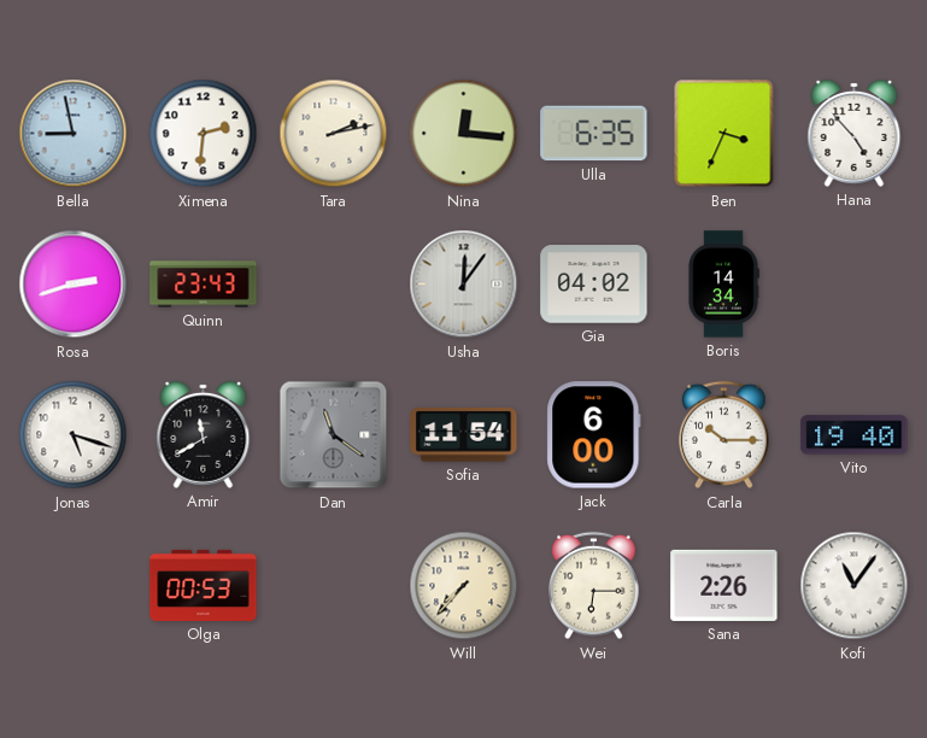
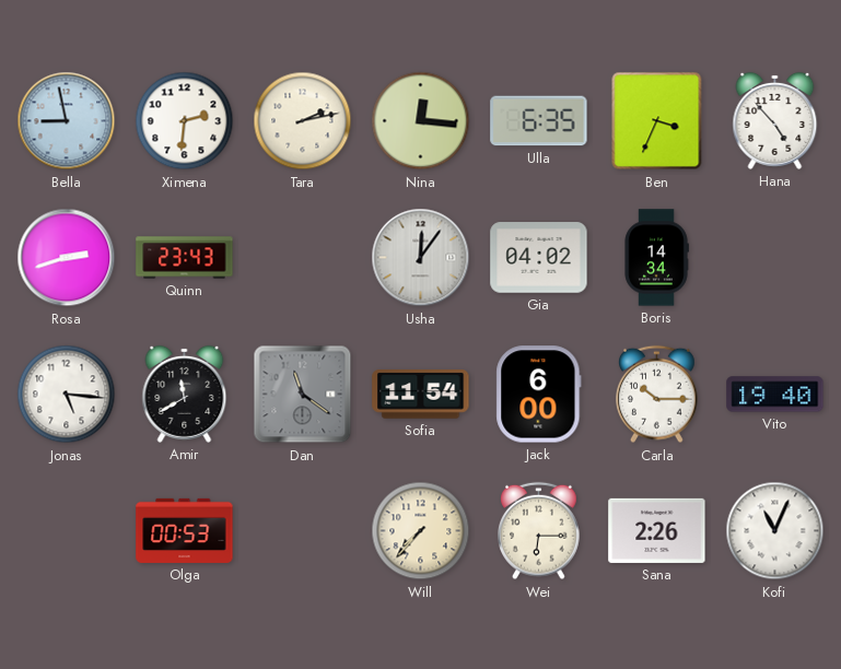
Jonas: 5:18 -> 5:16 (67, 395)
Kofi: 11:06 -> 11:04 (775, 531)
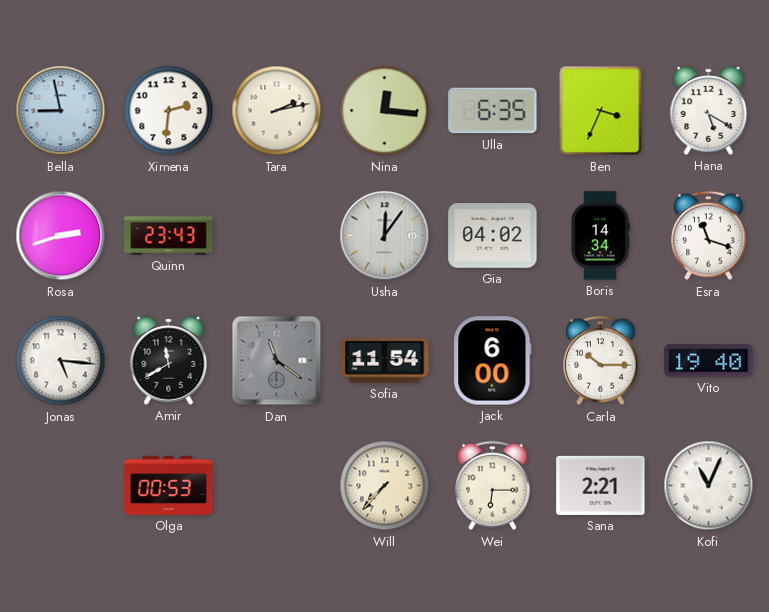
Hana: 4:53 -> 5:20 (709, 110)
Esra: none -> 11:18 (709, 236)
Sana: 2:26 -> 2:21 (601, 485)
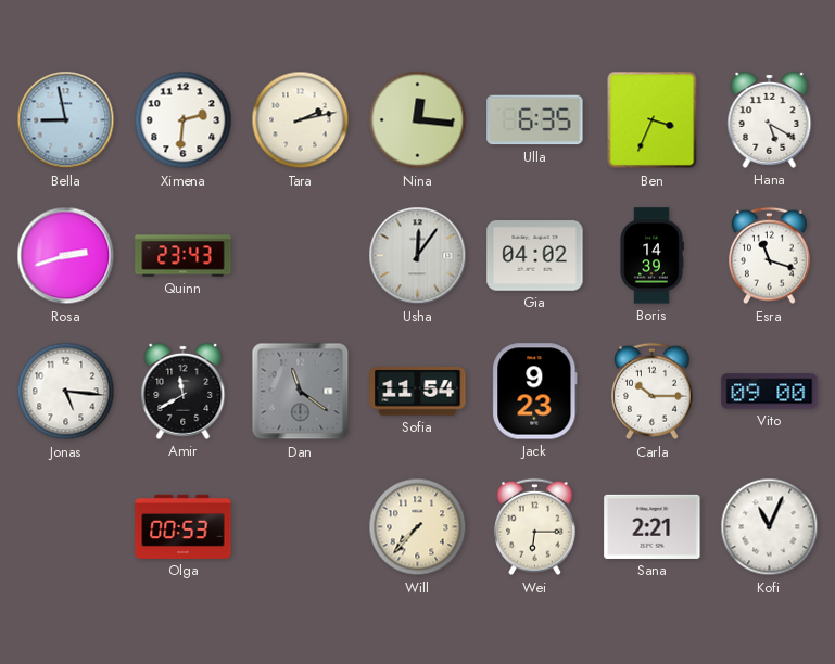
Boris: 14:34 -> 14:39 (651, 256)
Jack: 6:00 -> 9:23 (535, 392)
Vito: 19:40 -> 09:00 (770, 392)
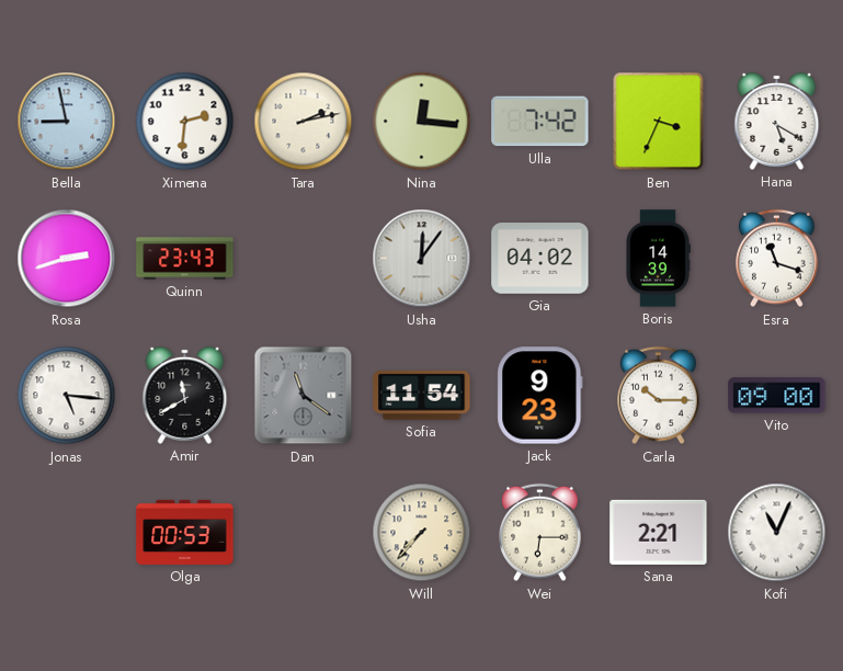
Ulla: 6:35 -> 7:42 (540, 122)
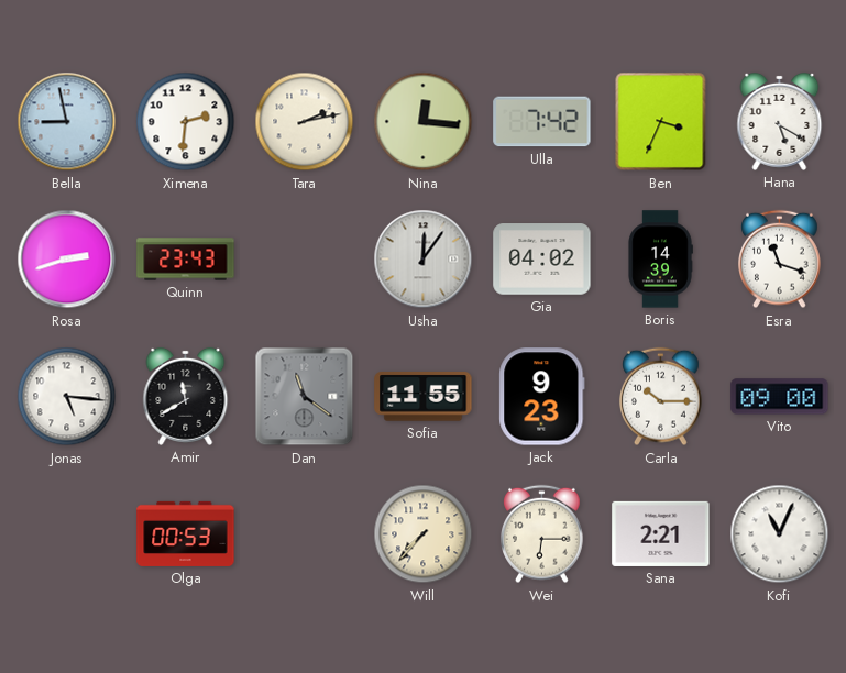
Sofia: 11:54 -> 11:55 (424, 397)
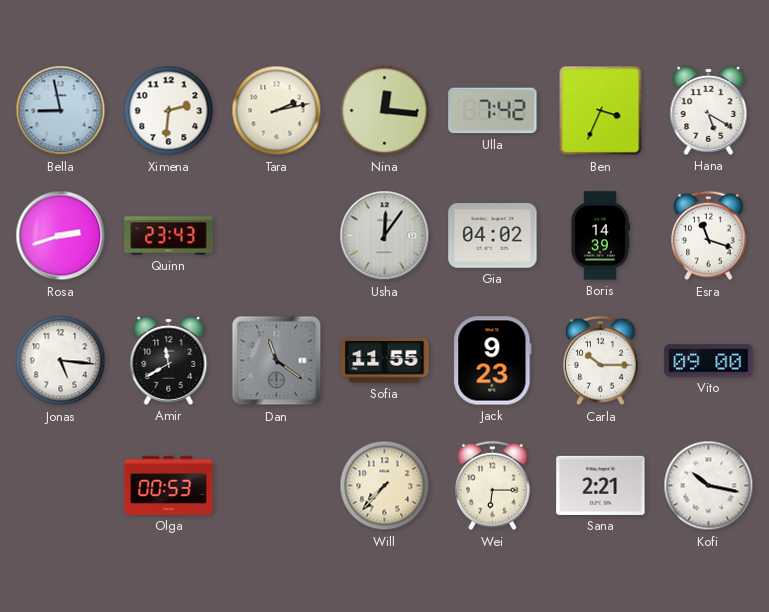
Kofi: 11:04 -> 10:17 (709, 486)
